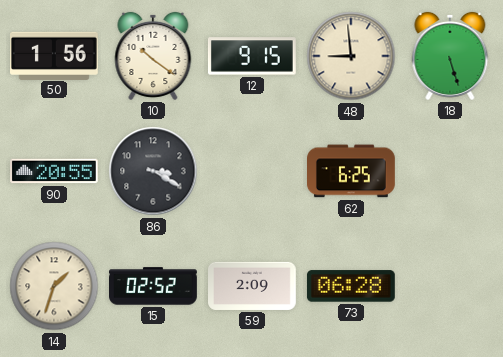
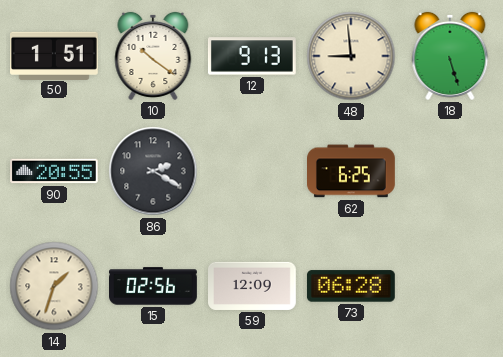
50: 1:56 -> 1:51 (55, 55)
12: 9:15 -> 9:13 (252, 56)
86: 3:20 -> 2:20 (153, 171)
15: 02:52 -> 02:56 (154, 286)
59: 2:09 -> 12:09 (253, 286)
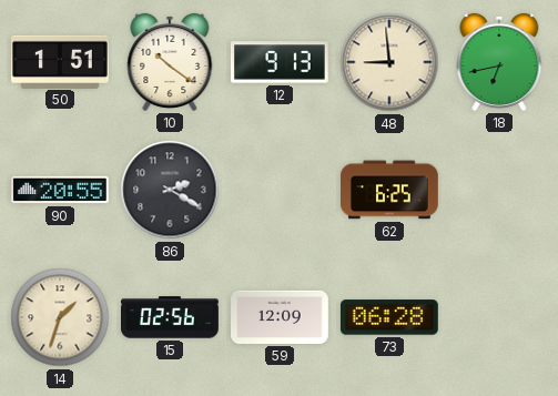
18: 5:27 -> 6:43 (499, 62)
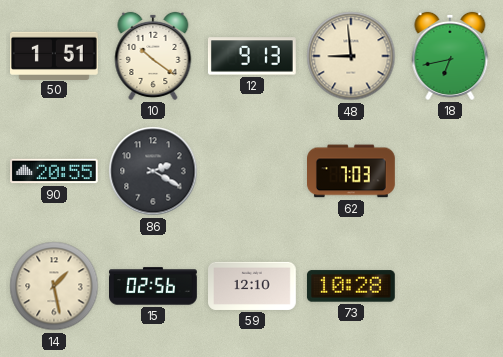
62: 6:25 -> 7:03 (352, 171)
14: 1:33 -> 1:28 (54, 286)
59: 12:09 -> 12:10 (253, 286)
73: 06:28 -> 10:28 (351, 286)
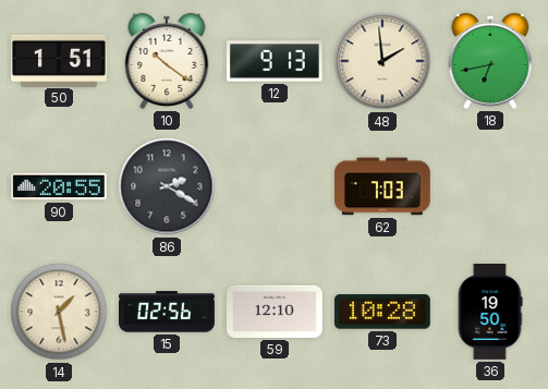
48: 8:59 -> 1:59 (382, 61)
36: none -> 19:50 (490, 313)
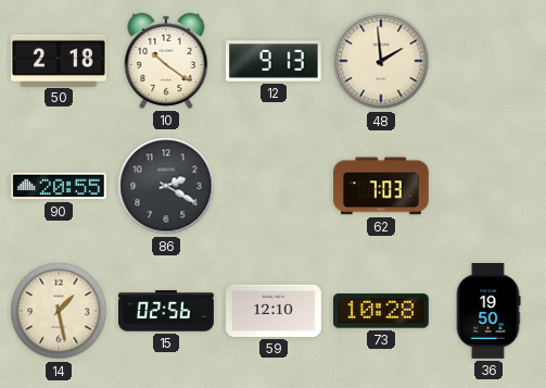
50: 1:51 -> 2:18 (60, 60)
18: 6:43 -> none (490, 61)
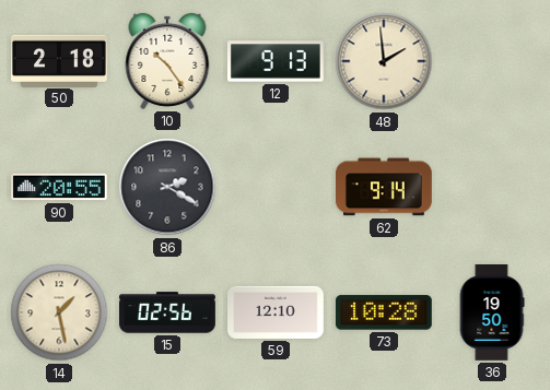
10: 10:21 -> 10:24 (167, 61)
62: 7:03 -> 9:14 (385, 187)
